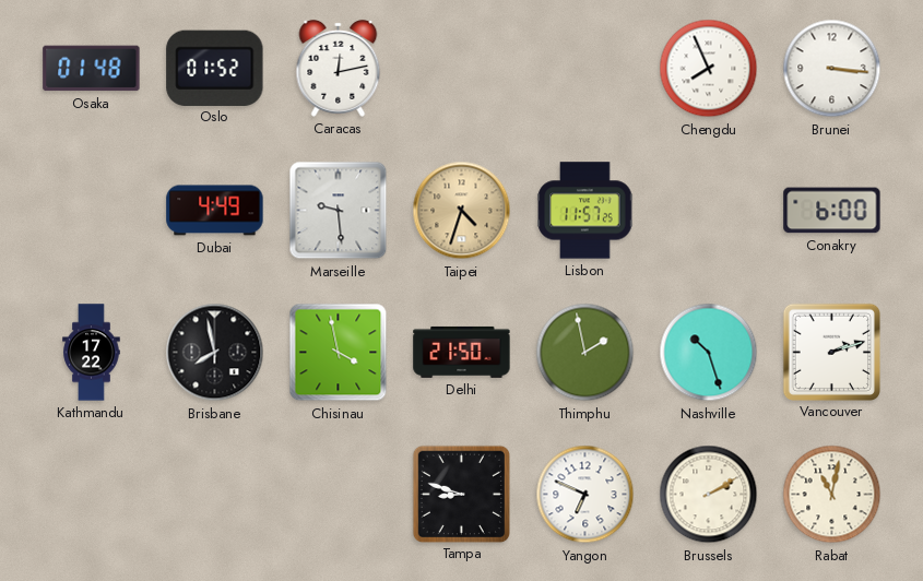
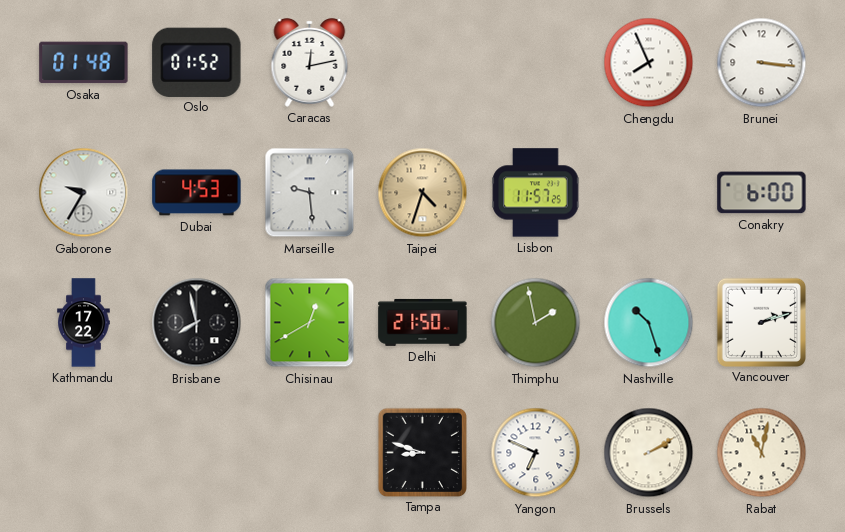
Gaborone: none -> 9:35 (84, 193)
Dubai: 4:49 -> 4:53 (197, 193)
Chisinau: 3:58 -> 12:40 (310, 323)
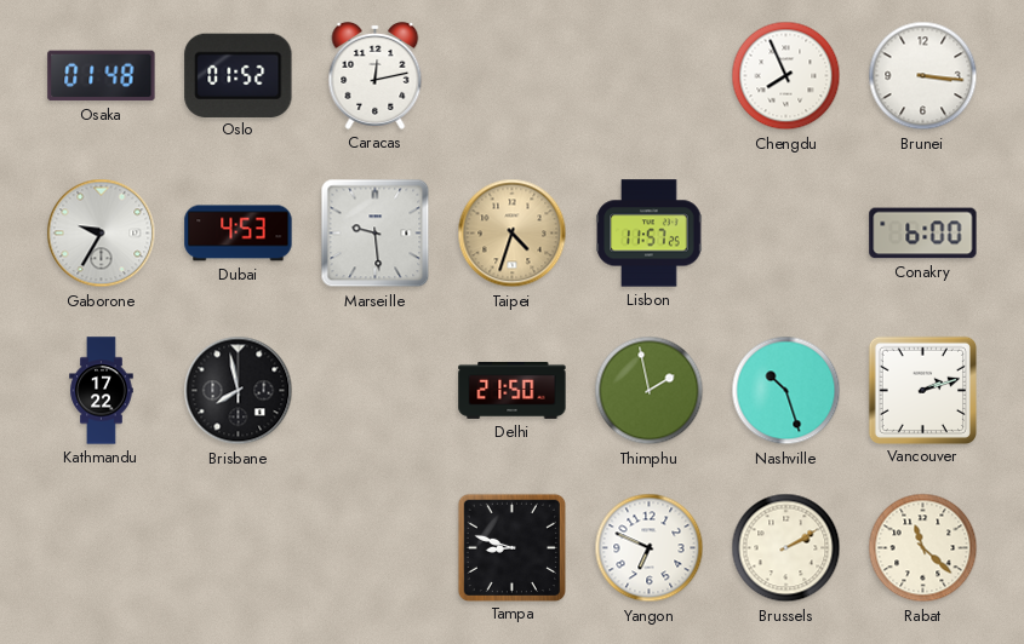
Chisinau: 12:40 -> none (310, 323)
Rabat: 11:02 -> 11:22 (923, 548)
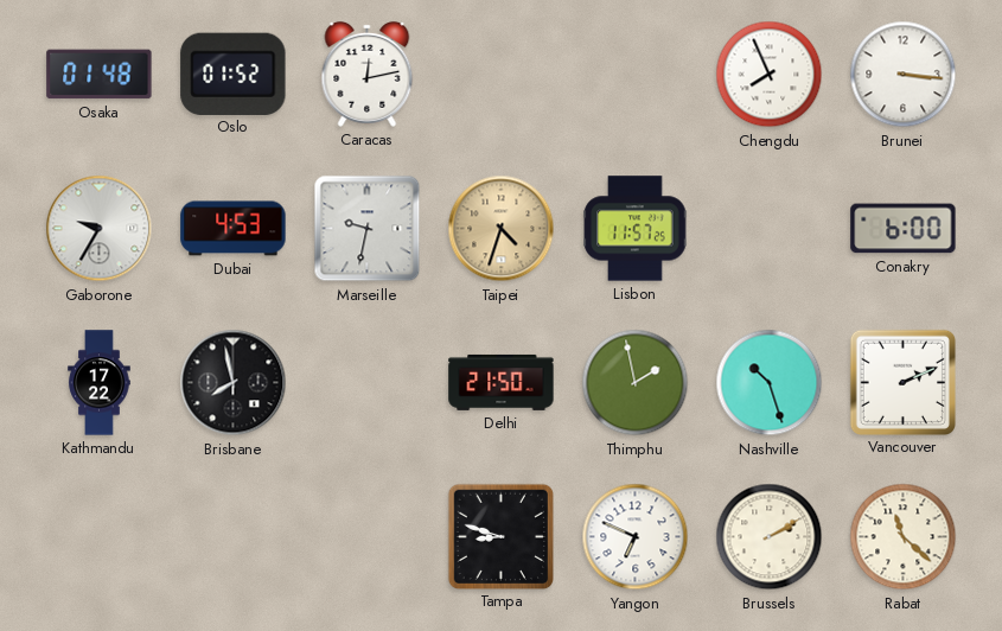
Marseille: 9:29 -> 9:32 (368, 229)
Vancouver: 2:12 -> 2:11 (902, 382)
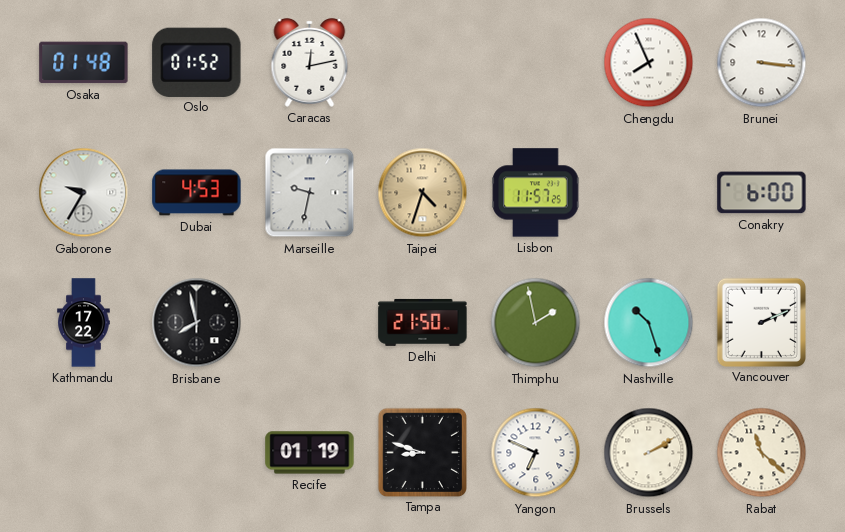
Recife: none -> 01:19 (310, 453)
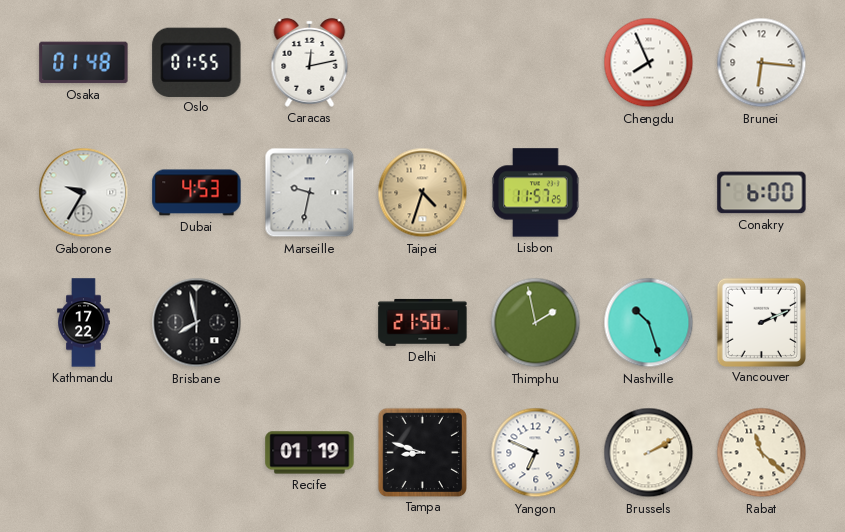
Oslo: 01:52 -> 01:55 (197, 62)
Brunei: 3:16 -> 6:16 (762, 63)
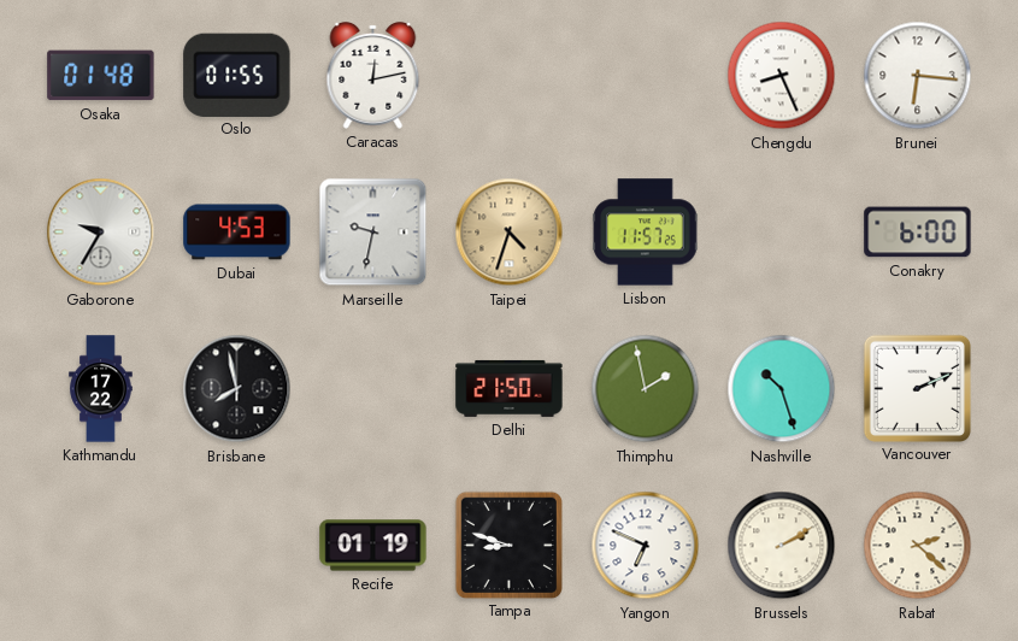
Chengdu: 7:56 -> 8:26 (782, 76)
Rabat: 11:22 -> 2:22 (918, 546)
